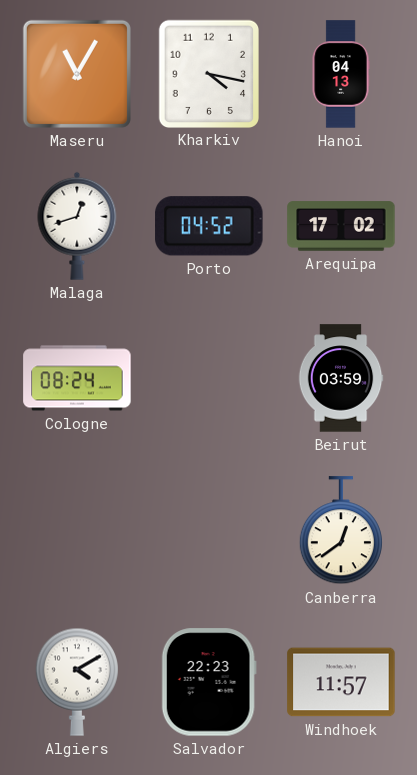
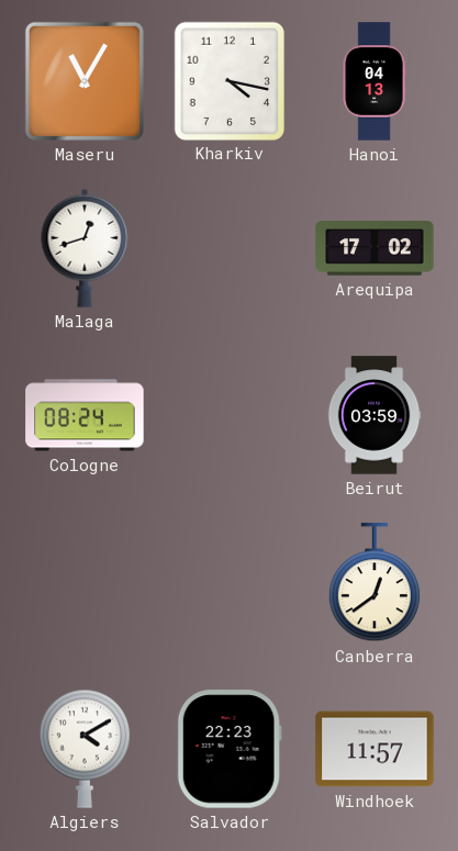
Porto: 04:52 -> none (209, 226)
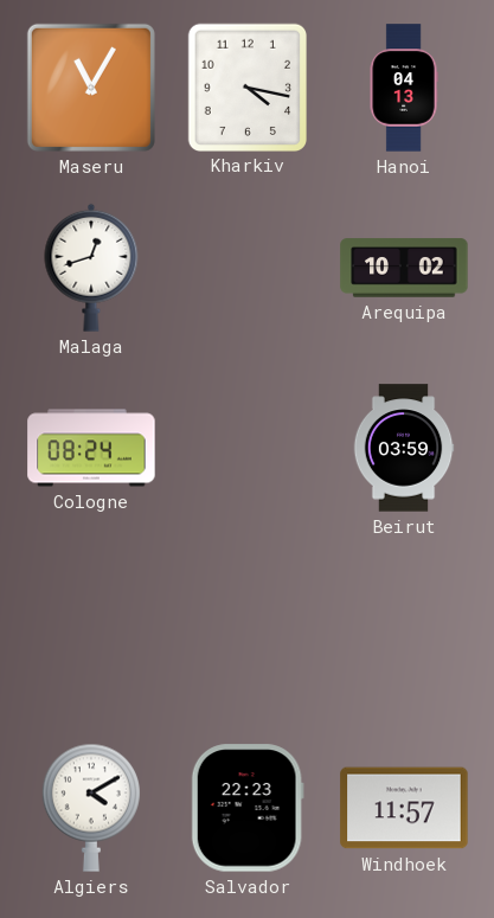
Arequipa: 17:02 -> 10:02 (404, 268)
Canberra: 12:39 -> none (375, 583)
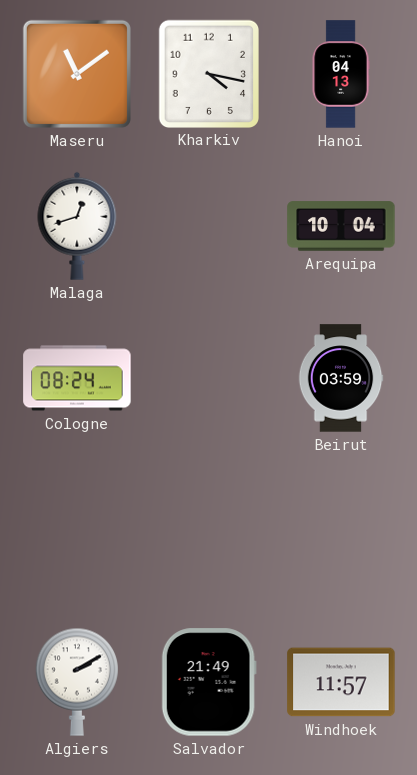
Maseru: 11:05 -> 11:09 (77, 74)
Arequipa: 10:02 -> 10:04 (341, 226)
Algiers: 4:10 -> 2:10 (77, 682)
Salvador: 22:23 -> 21:49 (209, 682)
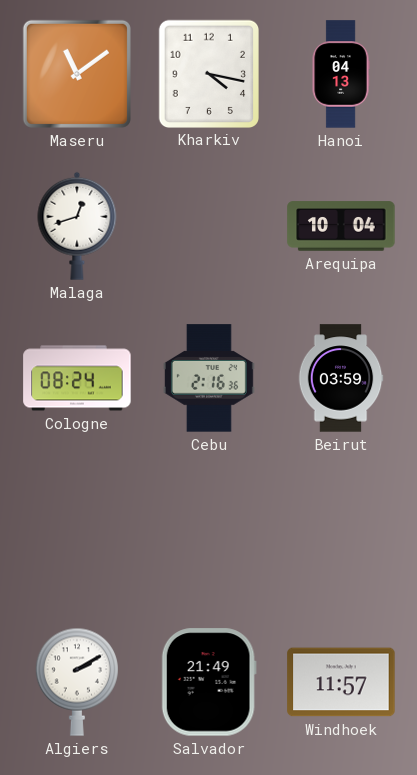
Cebu: none -> 2:16 (209, 378)
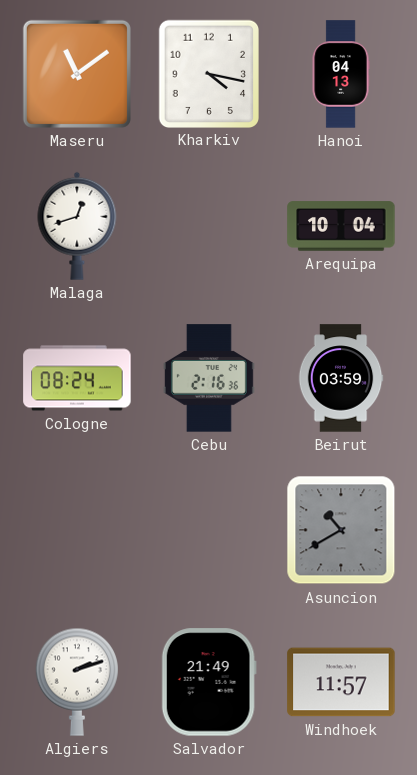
Asuncion: none -> 10:40 (341, 530)
Algiers: 2:10 -> 2:12 (77, 682)
